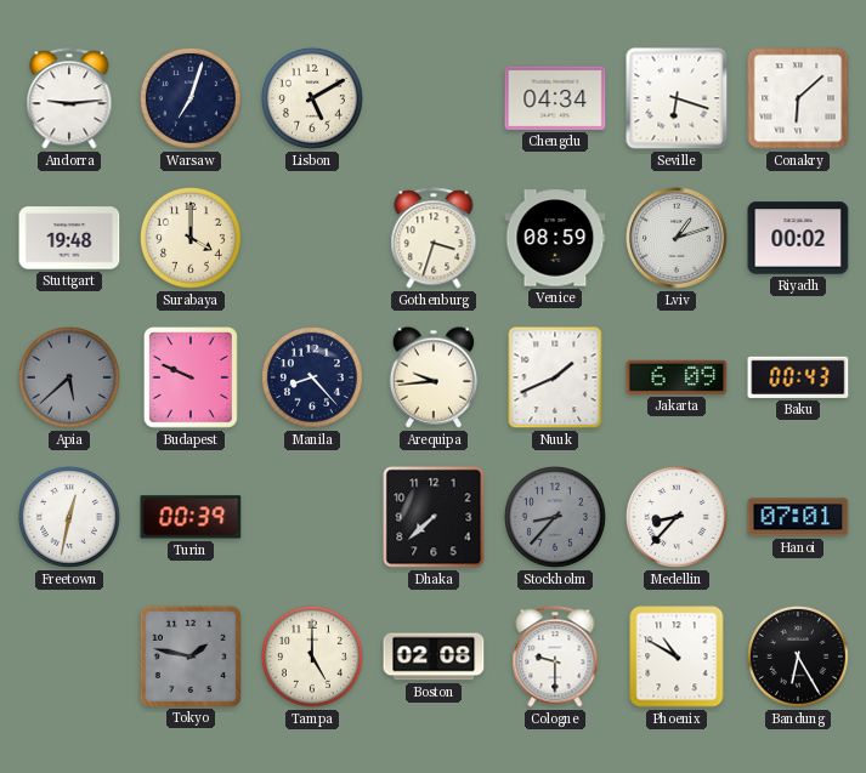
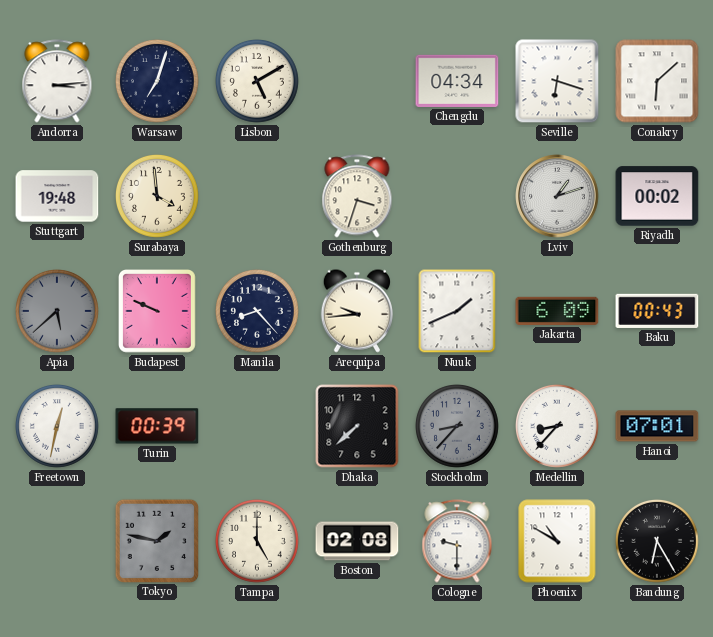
Andorra: 9:14 -> 3:14 (57, 81)
Surabaya: 4:00 -> 3:59 (158, 197)
Venice: 08:59 -> none (555, 238)
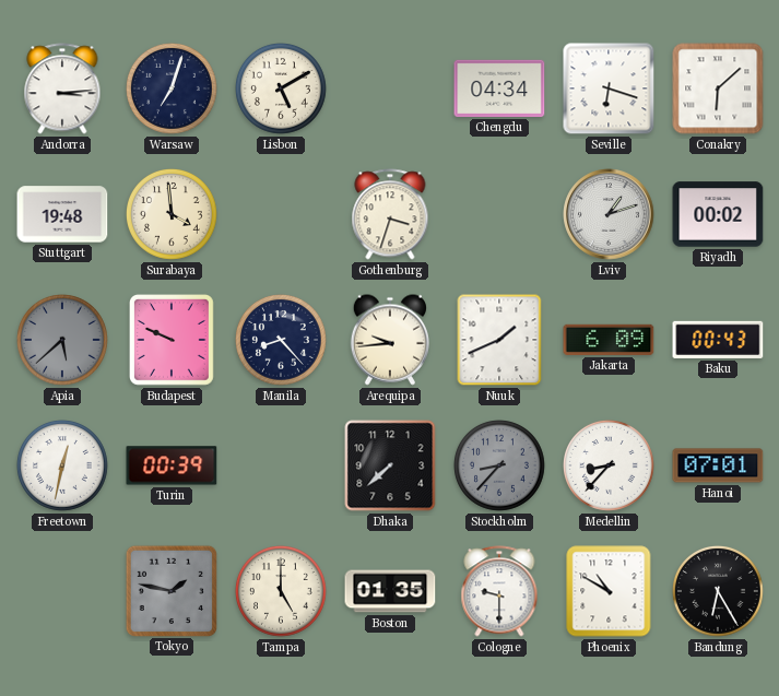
Boston: 02:08 -> 01:35 (390, 591)
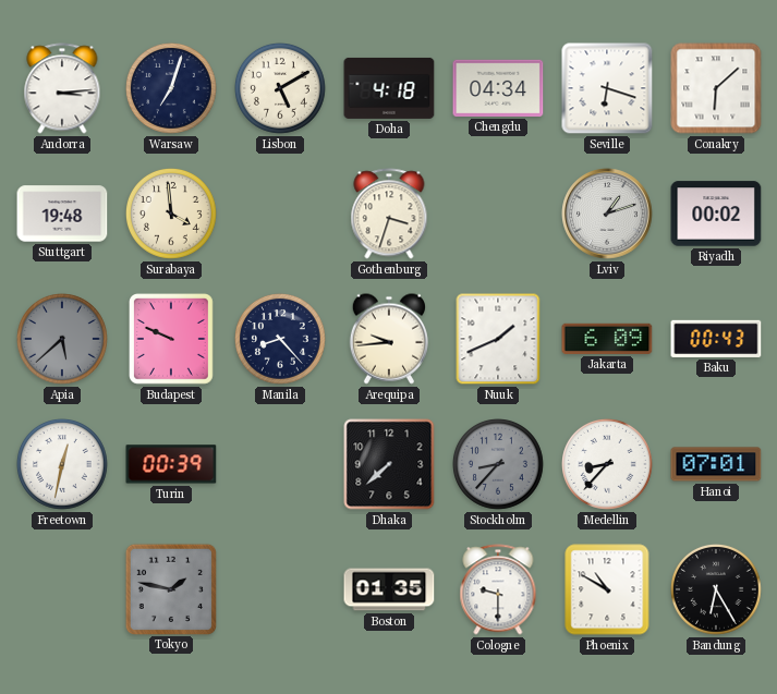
Doha: none -> 4:18 (389, 88)
Tampa: 5:00 -> none (282, 592)
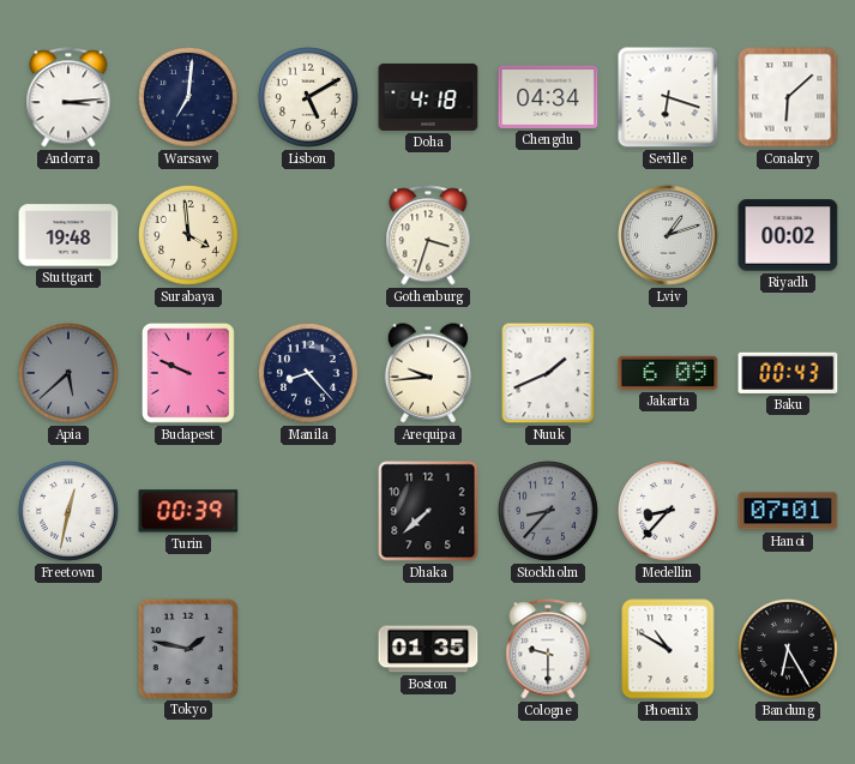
Warsaw: 7:03 -> 7:01 (189, 98)
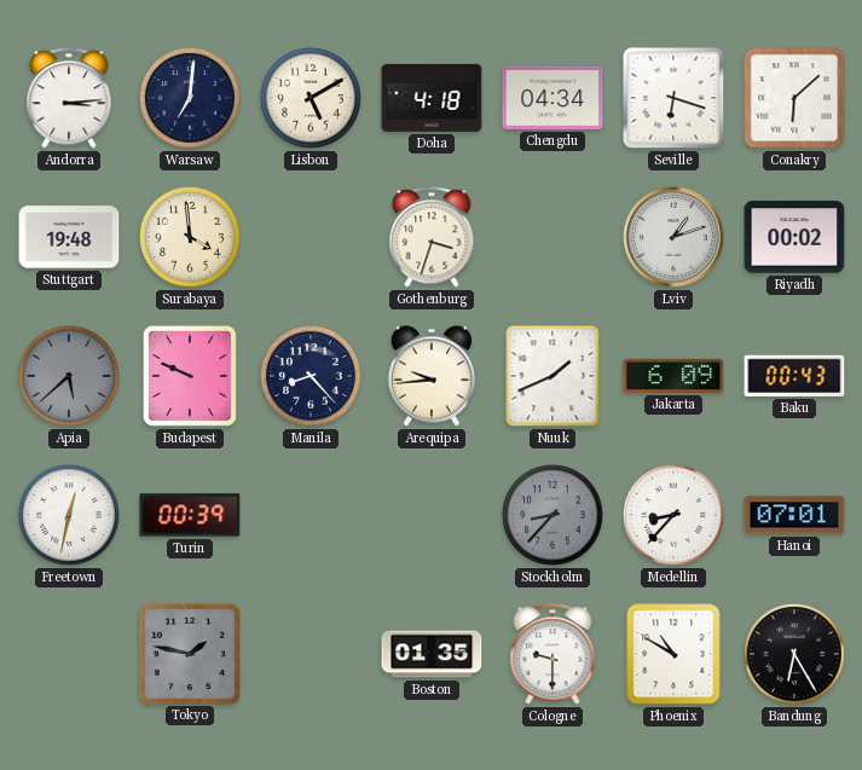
Dhaka: 7:38 -> none (428, 511)
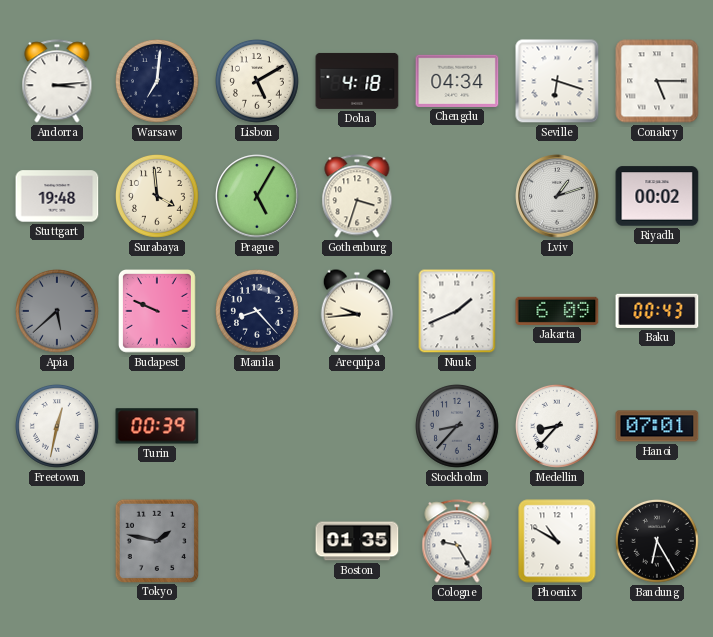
Conakry: 6:08 -> 5:15 (657, 81)
Prague: none -> 5:05 (257, 196)
Cologne: 9:30 -> 9:25 (457, 541)
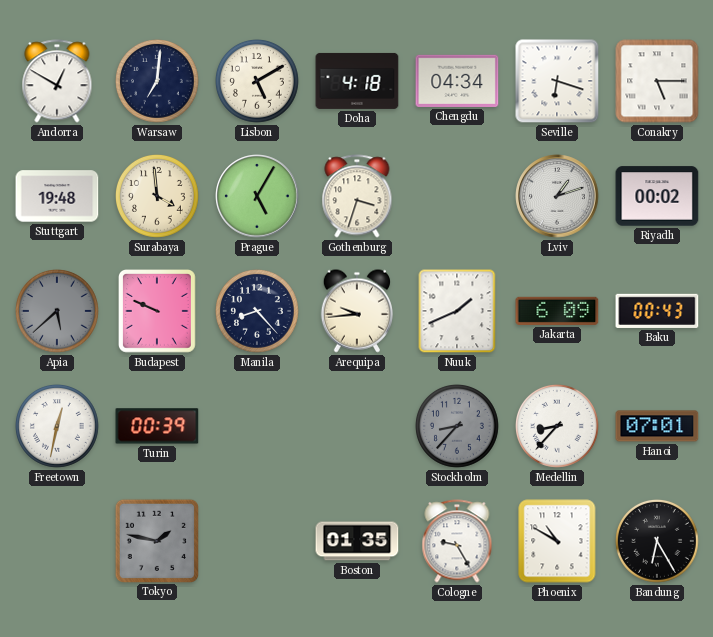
Andorra: 3:14 -> 12:50 (57, 81)
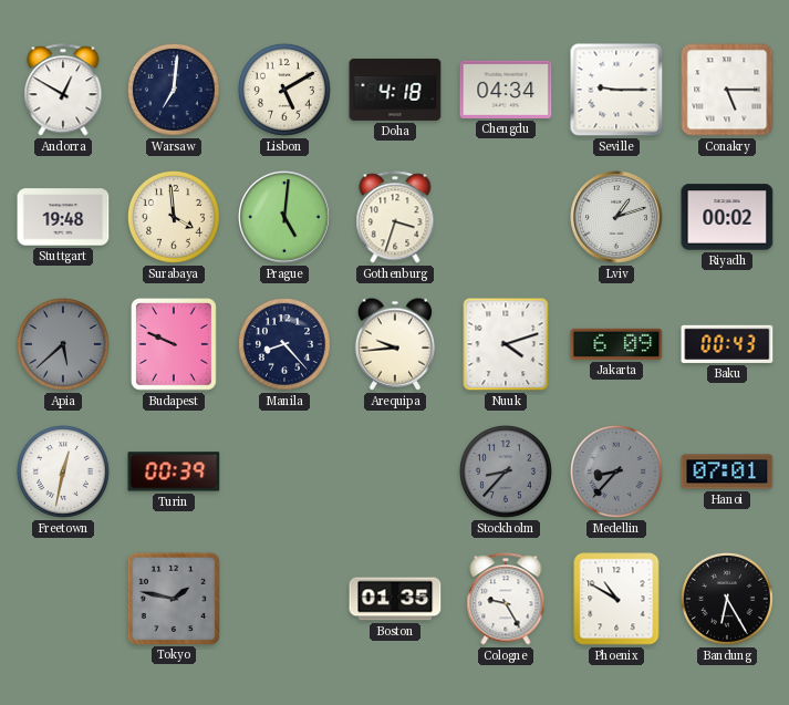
Seville: 6:18 -> 9:15 (616, 90)
Prague: 5:05 -> 5:01 (284, 217)
Nuuk: 1:41 -> 4:12 (506, 344)
Medellin dial: white -> grey (617, 473)
